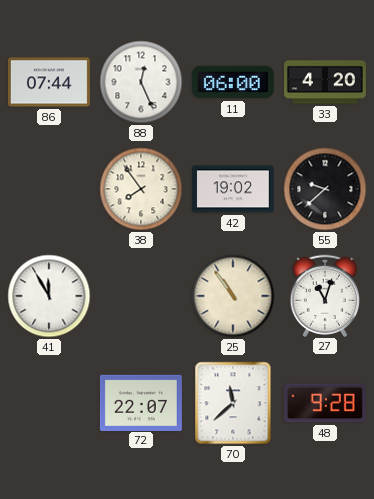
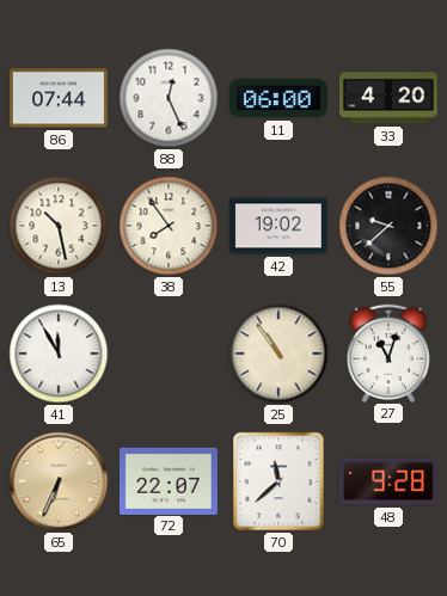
13: none -> 10:28 (59, 226)
65: none -> 6:34 (59, 481)
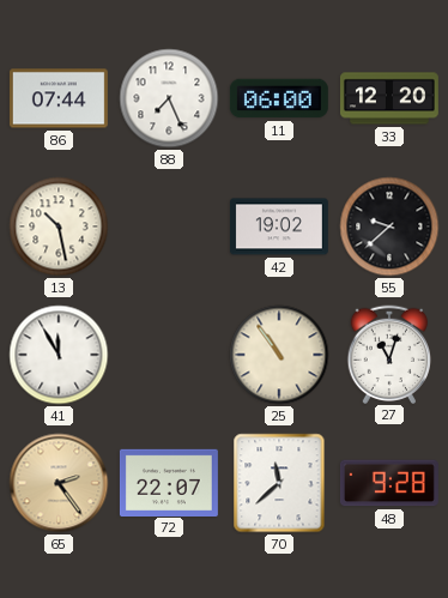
88: 12:26 -> 7:26 (169, 98)
33: 4:20 -> 12:20 (389, 98)
38: 7:54 -> none (169, 226)
65: 6:34 -> 2:24 (59, 483)
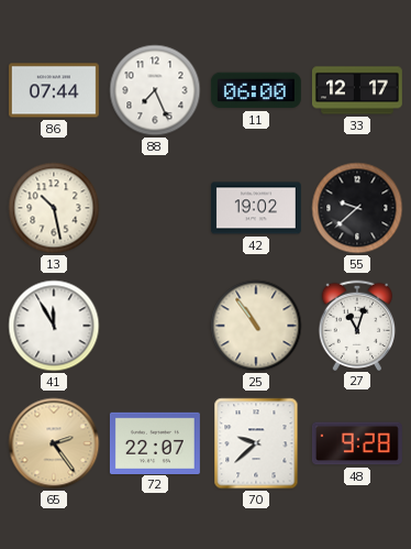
33: 12:20 -> 12:17 (357, 90)
70: 11:38 -> 9:38 (256, 443)
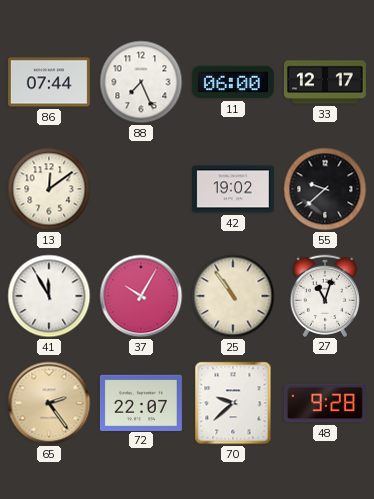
13: 10:28 -> 12:09 (49, 189)
37: none -> 10:05 (141, 296)
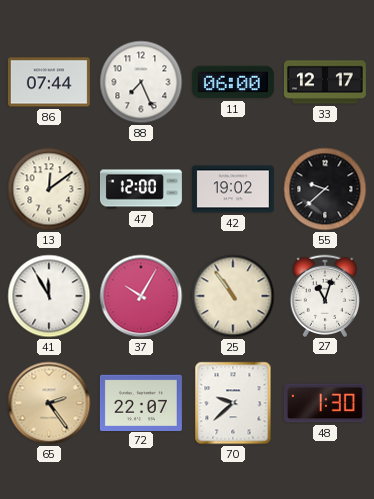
47: none -> 12:00 (141, 189)
48: 9:28 -> 1:30 (325, 403)
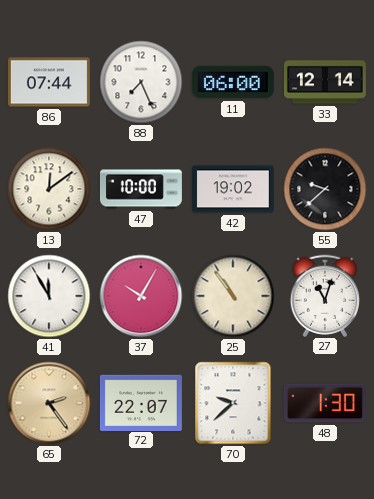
33: 12:17 -> 12:14 (325, 82)
47: 12:00 -> 10:00 (141, 189)
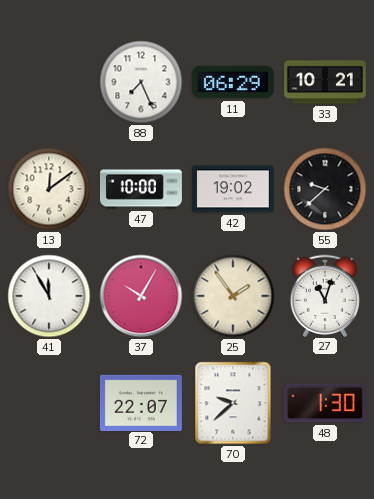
86: 07:44 -> none (49, 82)
11: 06:00 -> 06:29 (233, 82)
33: 12:14 -> 10:21 (325, 82)
25: 10:54 -> 1:54 (233, 296)
65: 2:24 -> none (49, 403)
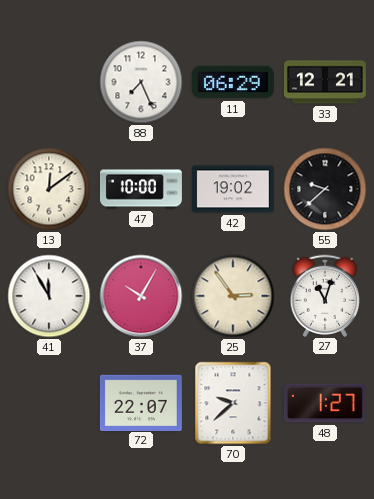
33: 10:21 -> 12:21 (325, 82)
25: 1:54 -> 2:54 (233, 296)
48: 1:30 -> 1:27 (325, 403)
